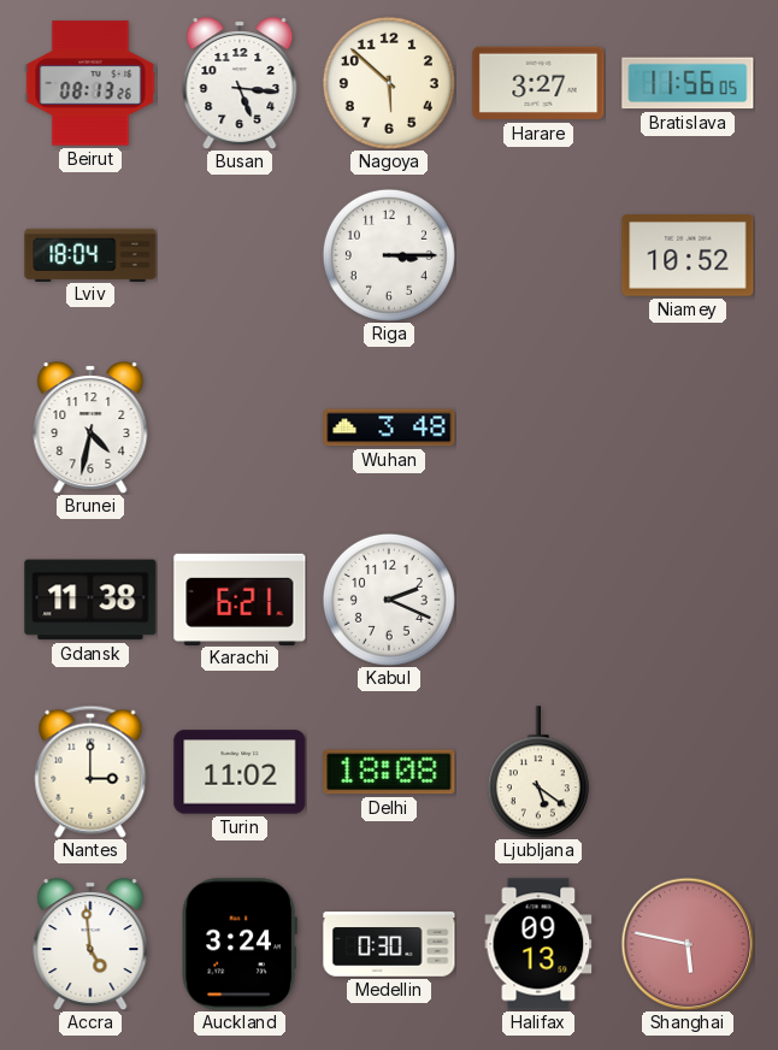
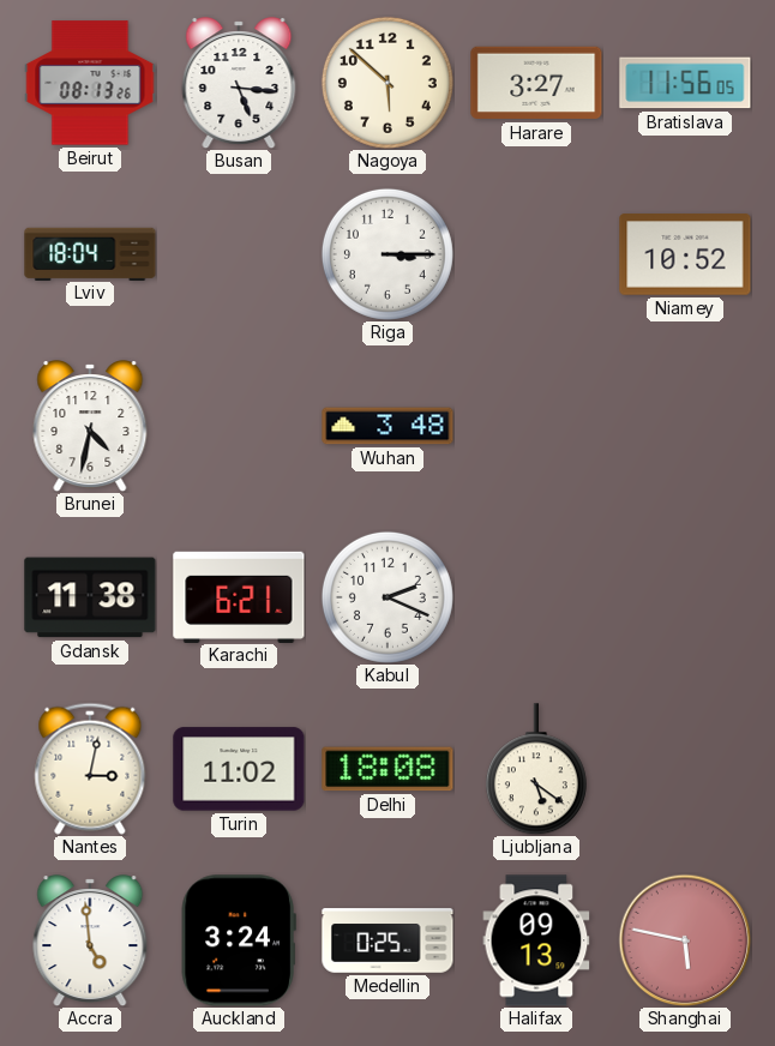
Nantes: 3:00 -> 3:02 (90, 769)
Medellin: 0:30 -> 0:25 (387, 940)
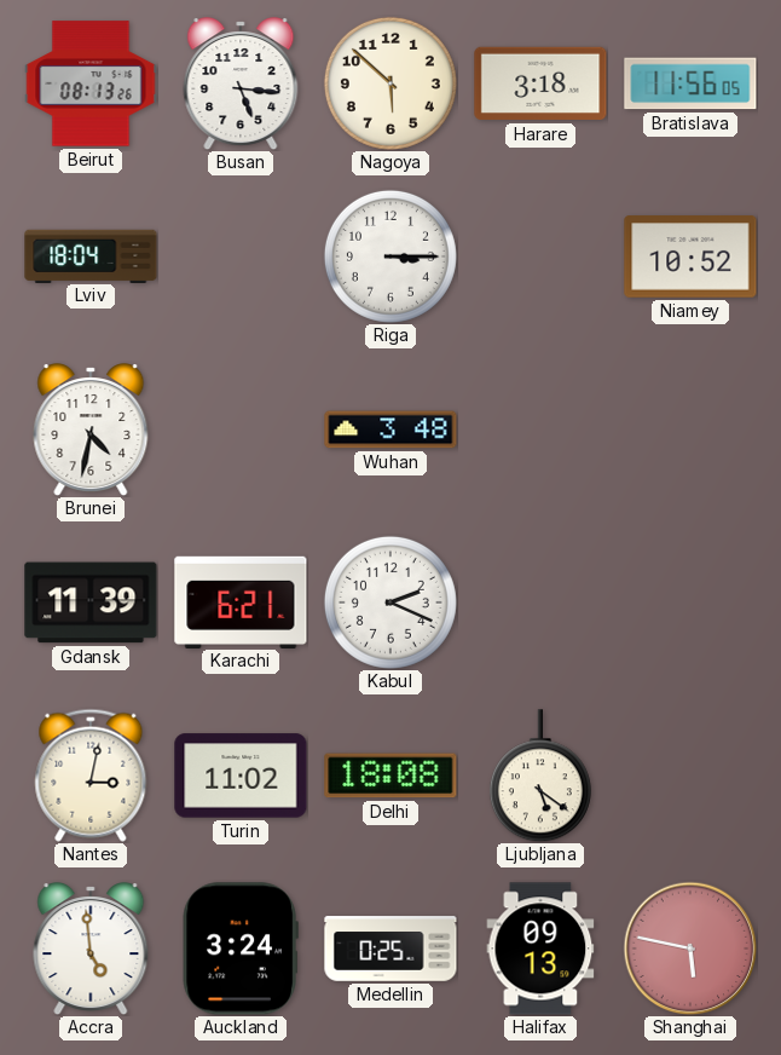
Harare: 3:27 -> 3:18 (540, 83)
Gdansk: 11:38 -> 11:39 (91, 603)
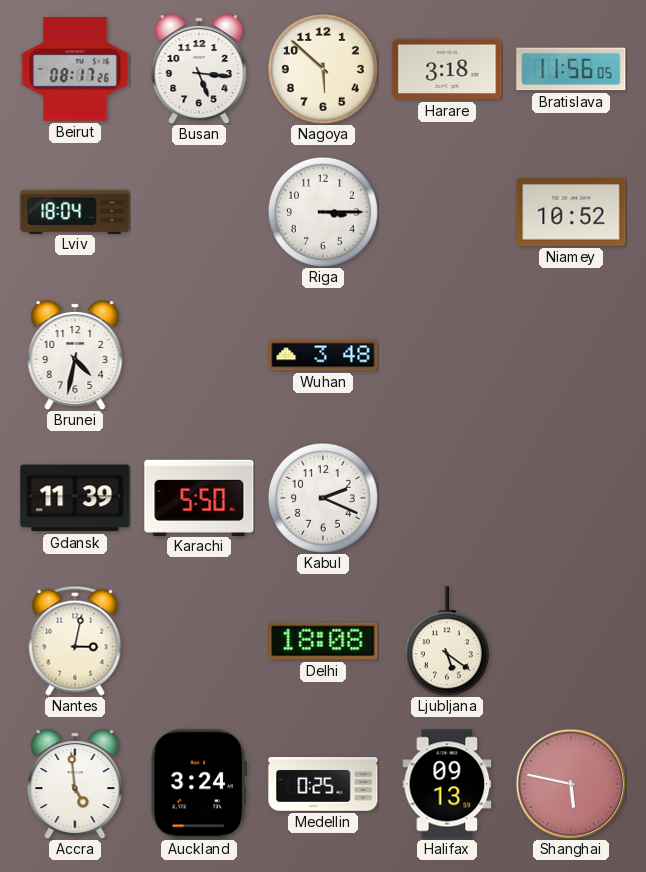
Beirut: 08:13 -> 08:17 (75, 69)
Karachi: 6:21 -> 5:50 (199, 497)
Turin: 11:02 -> none (241, 776)
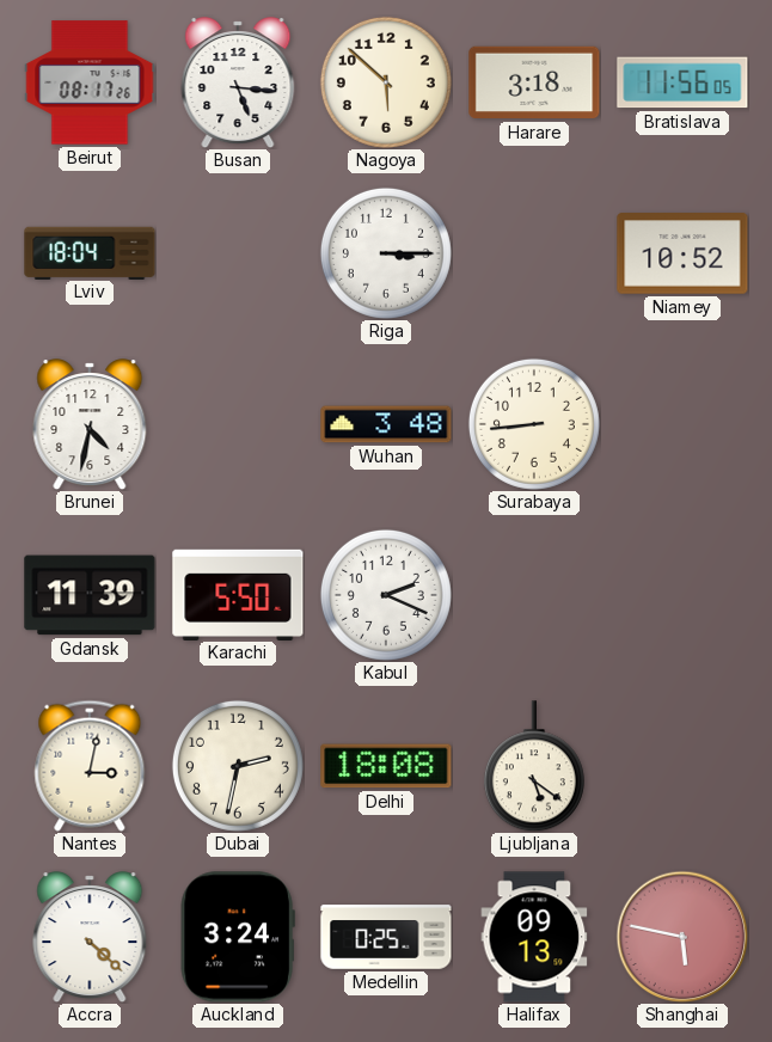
Surabaya: none -> 8:44 (534, 424)
Dubai: none -> 2:32 (238, 766)
Accra: 4:59 -> 4:22 (90, 937)
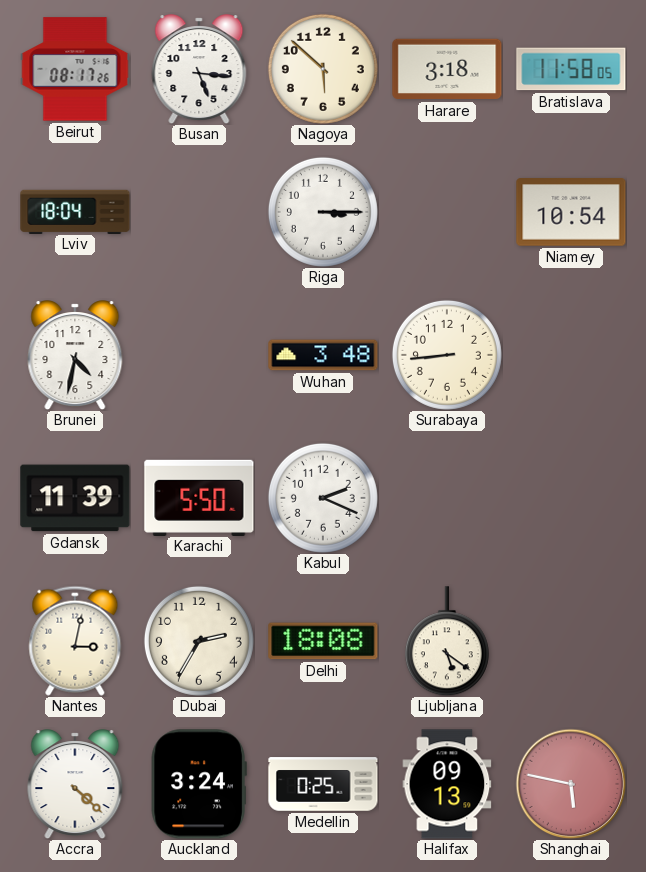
Bratislava: 11:56 -> 11:58 (571, 69)
Niamey: 10:52 -> 10:54 (571, 212)
Dubai: 2:32 -> 2:35 (199, 641)
